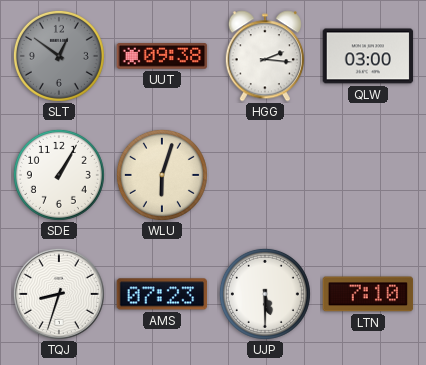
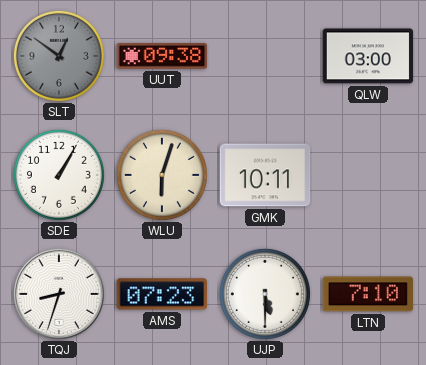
HGG: 2:16 -> none (265, 56)
GMK: none -> 10:11 (265, 175)
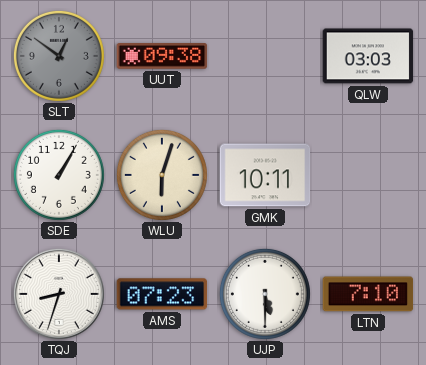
QLW: 03:00 -> 03:03 (368, 56)
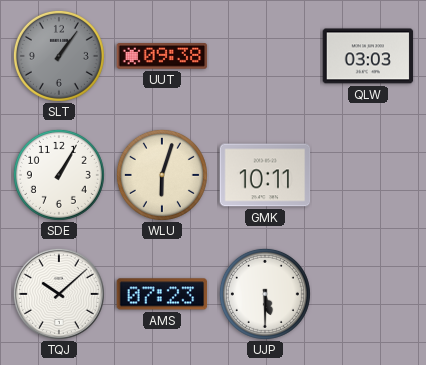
SLT: 12:51 -> 1:06 (59, 56)
TQJ: 8:33 -> 10:08 (59, 294)
LTN: 7:10 -> none (368, 294)
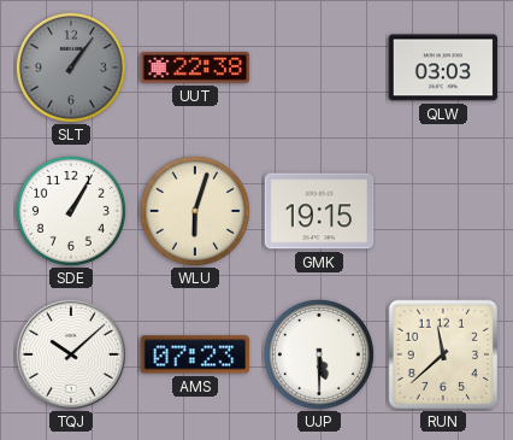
UUT: 09:38 -> 22:38 (195, 69)
GMK: 10:11 -> 19:15 (319, 211)
RUN: none -> 11:38 (443, 354)
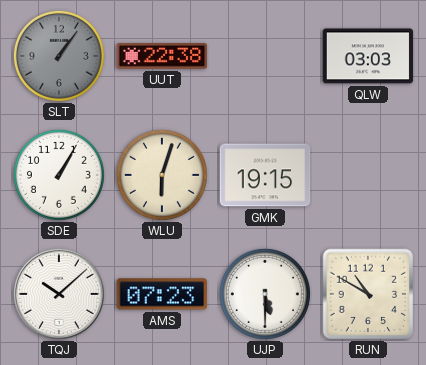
RUN: 11:38 -> 10:50 (368, 294)
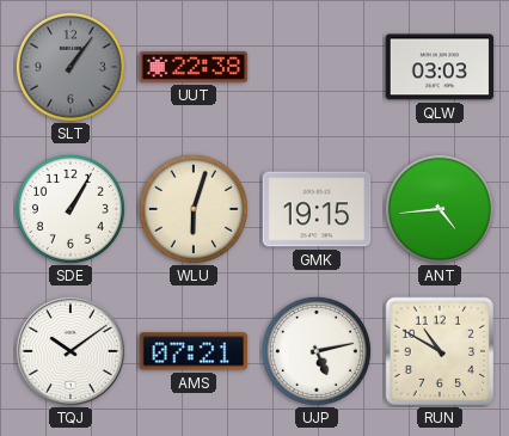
ANT: none -> 4:44 (440, 209)
TQJ: 10:08 -> 10:09 (70, 351)
AMS: 07:23 -> 07:21 (194, 351)
UJP: 5:30 -> 5:13 (317, 351)
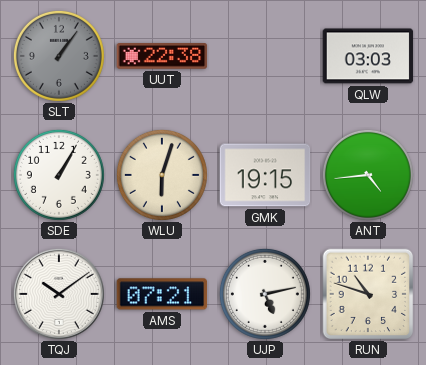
RUN: 10:50 -> 10:48 (368, 294)
